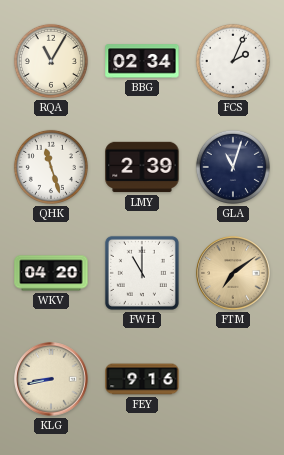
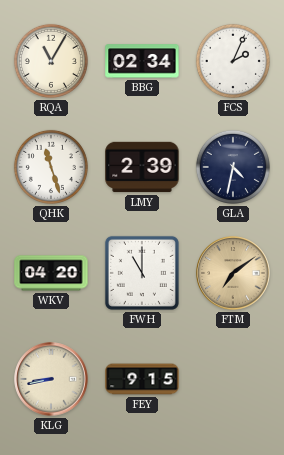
GLA: 11:03 -> 4:32 (233, 167)
FEY: 9:16 -> 9:15 (142, 379)
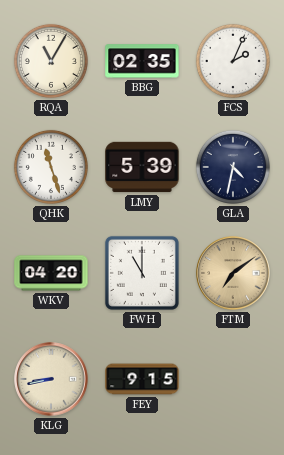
BBG: 02:34 -> 02:35 (142, 61)
LMY: 2:39 -> 5:39 (142, 167)
